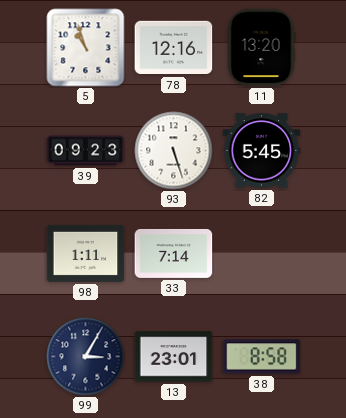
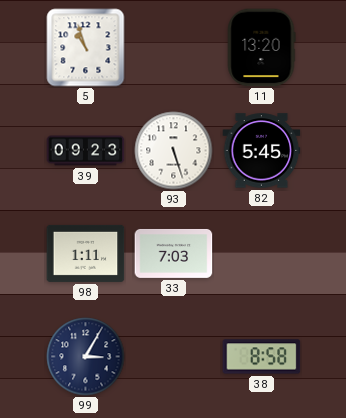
78: 12:16 -> none (174, 48)
33: 7:14 -> 7:03 (174, 253)
13: 23:01 -> none (174, 357)
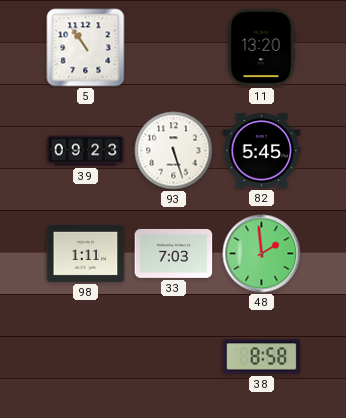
5: 10:57 -> 10:54 (86, 48)
48: none -> 1:59 (262, 254)
99: 3:05 -> none (86, 357)
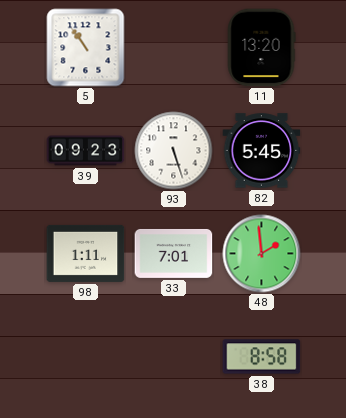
33: 7:03 -> 7:01 (174, 253)
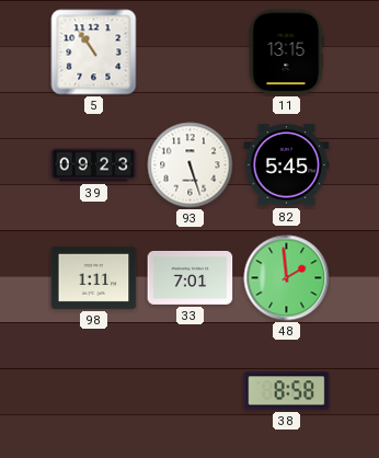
11: 13:20 -> 13:15 (286, 53)
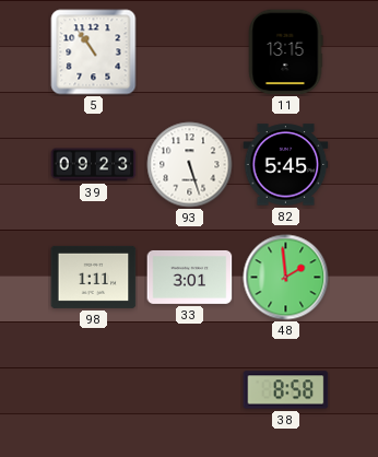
33: 7:01 -> 3:01 (190, 277)
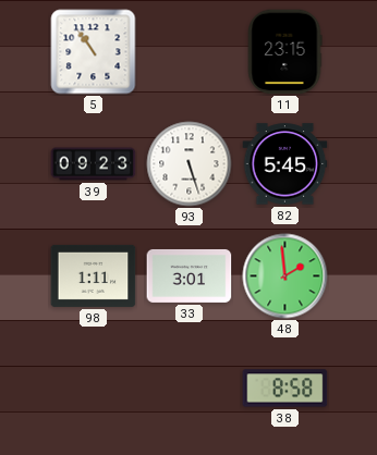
11: 13:15 -> 23:15 (284, 52)
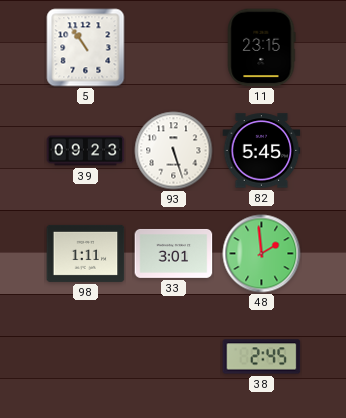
38: 8:58 -> 2:45 (262, 357)
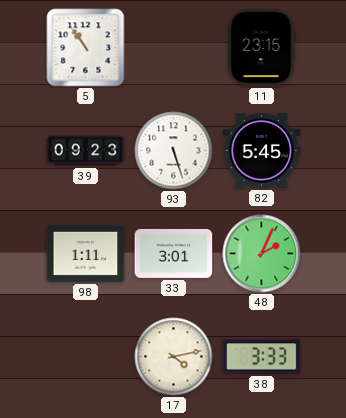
48: 1:59 -> 2:04 (262, 254)
17: none -> 4:13 (174, 357)
38: 2:45 -> 3:33 (262, 357)
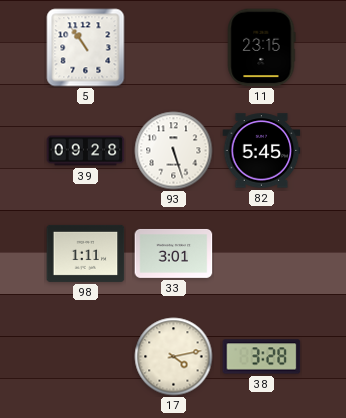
39: 09:23 -> 09:28 (86, 151)
48: 2:04 -> none (262, 254)
38: 3:33 -> 3:28 (262, 357)
